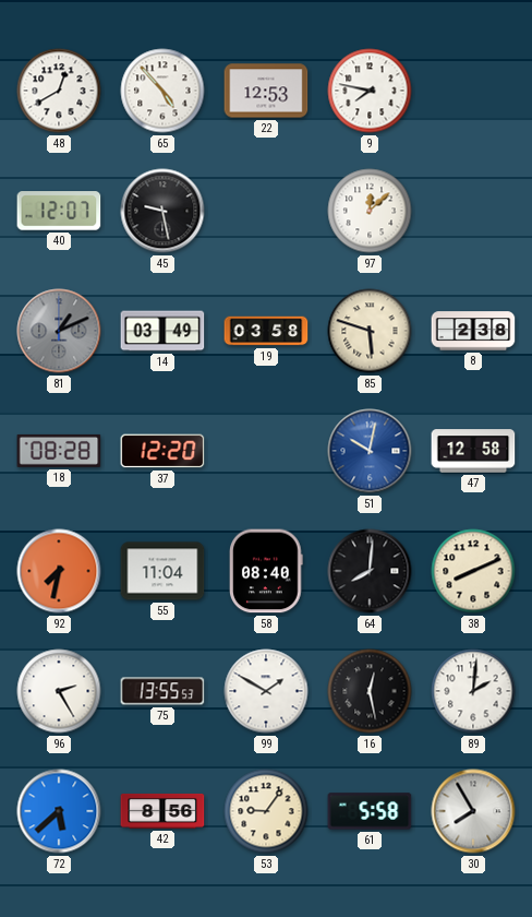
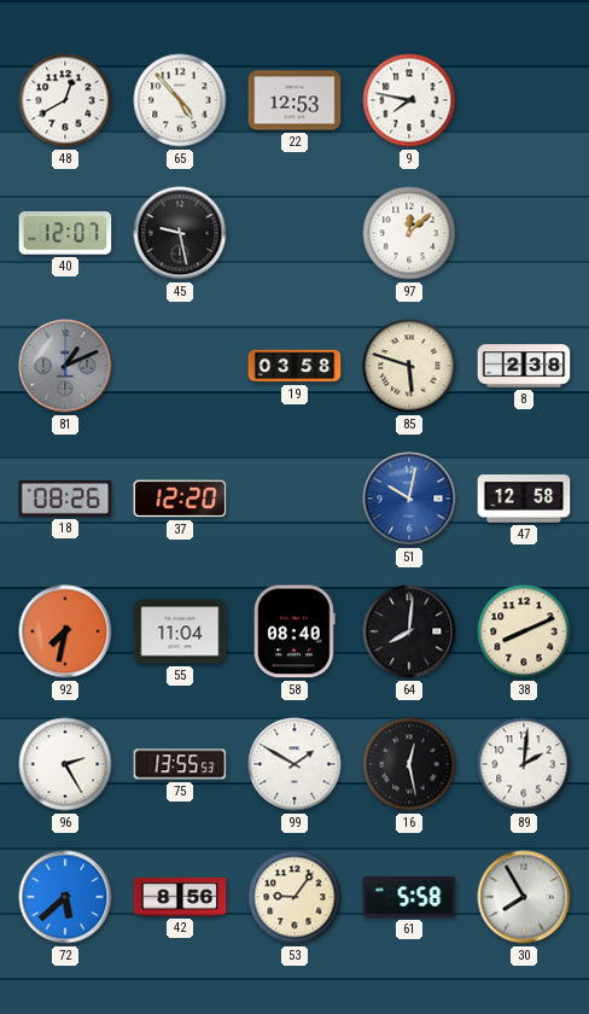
14: 03:49 -> none (162, 331)
18: 08:28 -> 08:26 (65, 499)
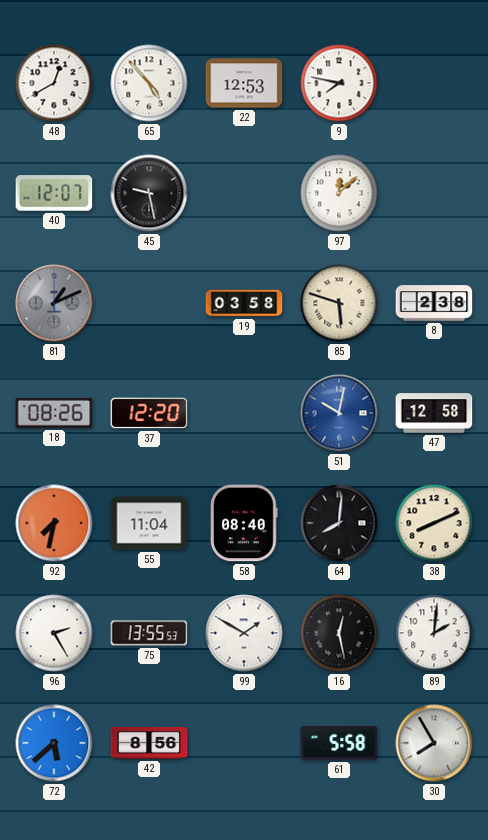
53: 9:06 -> none (294, 897)
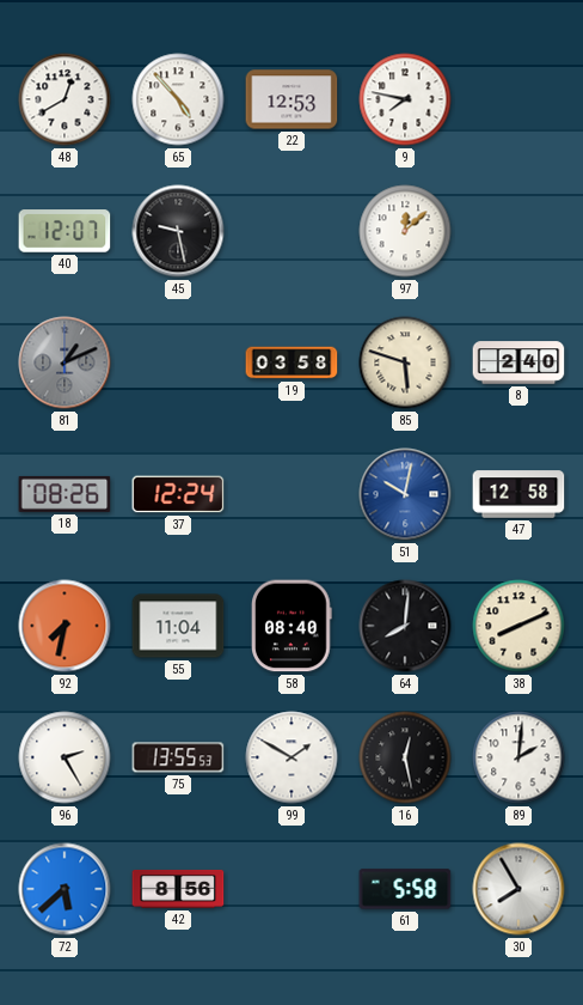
8: 2:38 -> 2:40 (518, 363)
37: 12:20 -> 12:24 (178, 494)
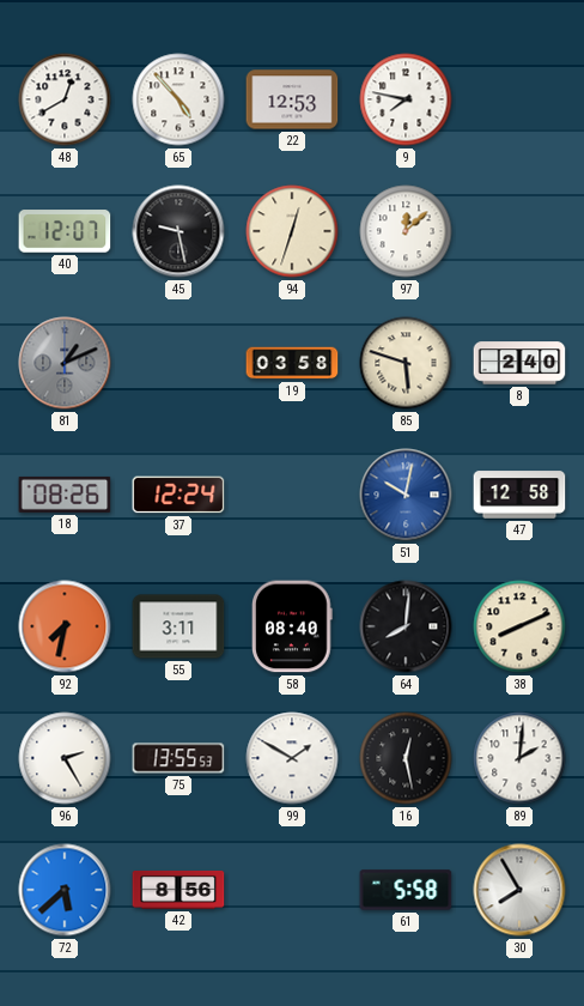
94: none -> 12:33 (292, 231)
55: 11:04 -> 3:11 (178, 626)
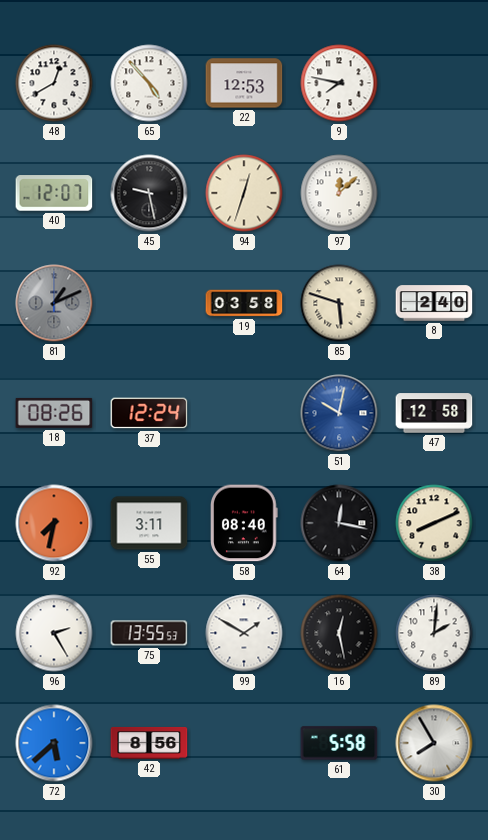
64: 8:01 -> 12:17 (339, 523)
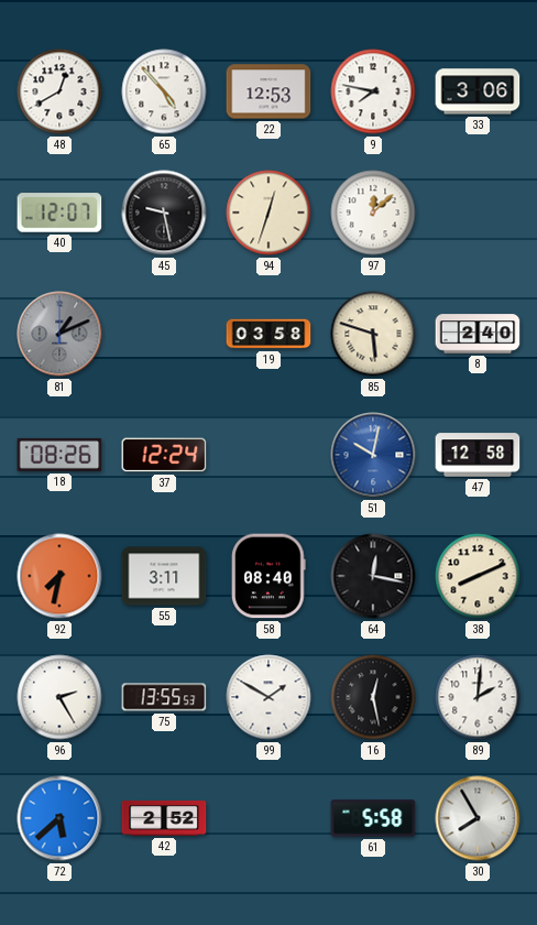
33: none -> 3:06 (478, 91)
42: 8:56 -> 2:52 (164, 818)
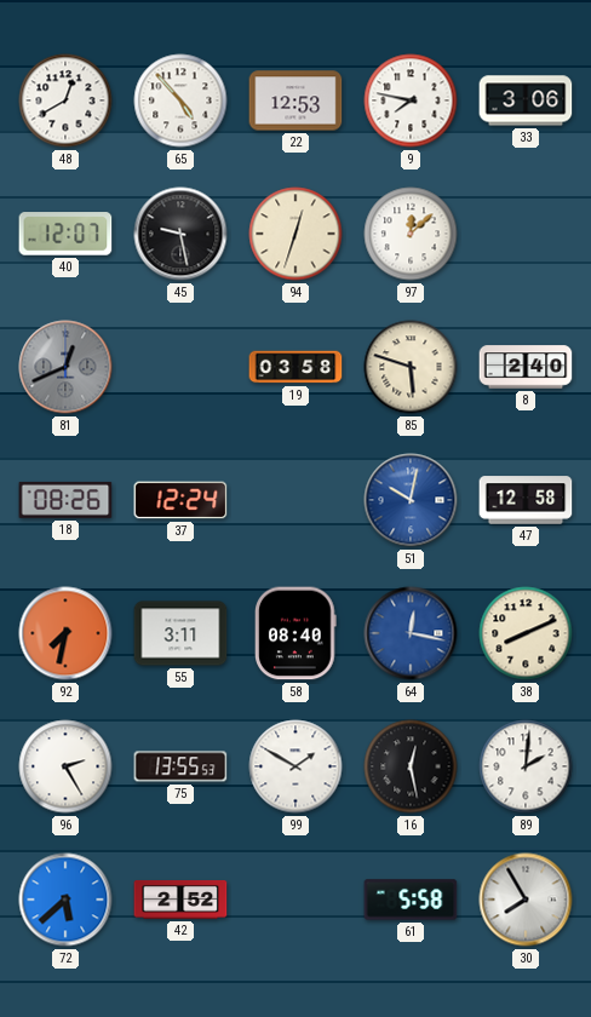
81: 1:11 -> 12:41 (65, 367)
64 dial: black -> blue (411, 633)
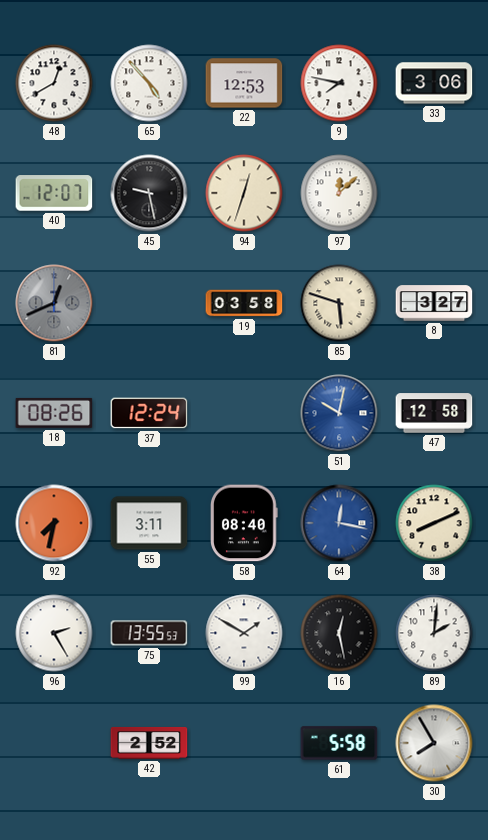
8: 2:40 -> 3:27 (434, 303)
72: 5:38 -> none (65, 900)
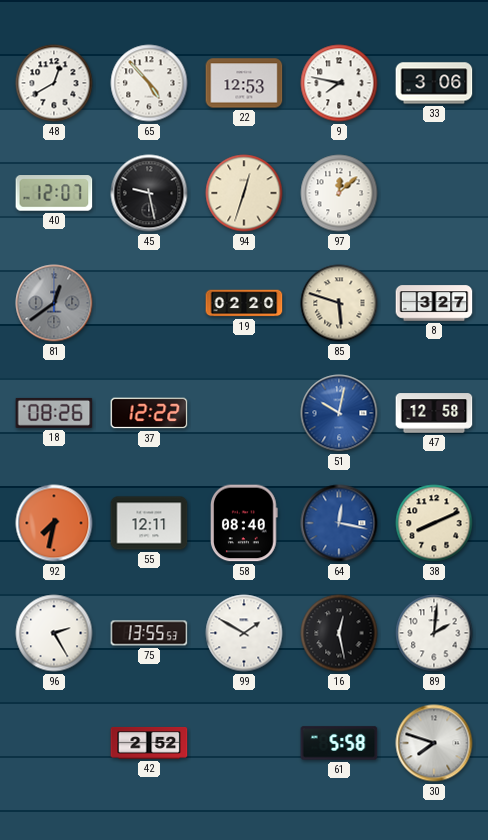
81: 12:41 -> 12:39 (54, 303)
19: 03:58 -> 02:20 (244, 303)
37: 12:24 -> 12:22 (149, 413)
55: 3:11 -> 12:11 (149, 523)
30: 7:55 -> 7:48 (434, 743)
